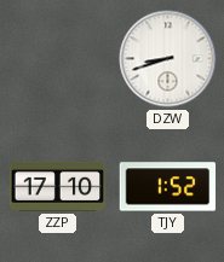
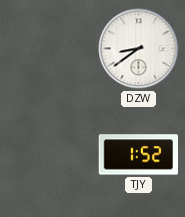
DZW: 8:42 -> 8:39 (139, 49)
ZZP: 17:10 -> none (58, 186)
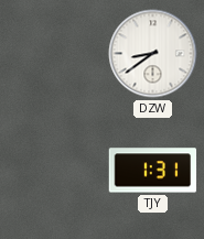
TJY: 1:52 -> 1:31 (153, 171)
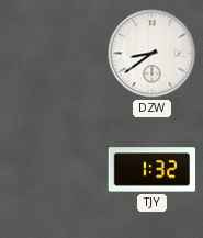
TJY: 1:31 -> 1:32 (153, 170)
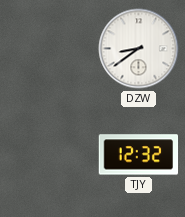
TJY: 1:32 -> 12:32 (139, 155)
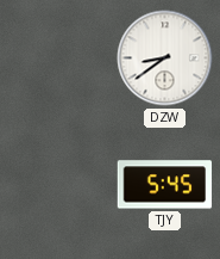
TJY: 12:32 -> 5:45 (165, 185)
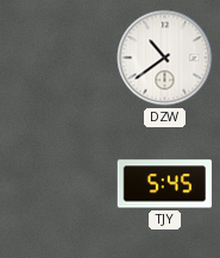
DZW: 8:39 -> 10:39 (165, 58)
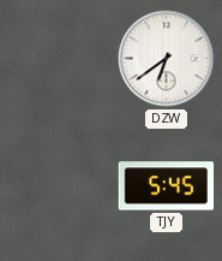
DZW: 10:39 -> 6:39 (167, 59)
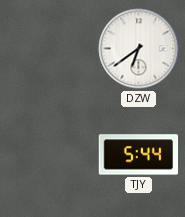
TJY: 5:45 -> 5:44 (139, 155)
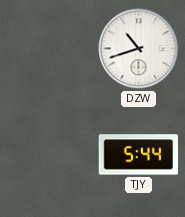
DZW: 6:39 -> 10:42 (139, 49)
